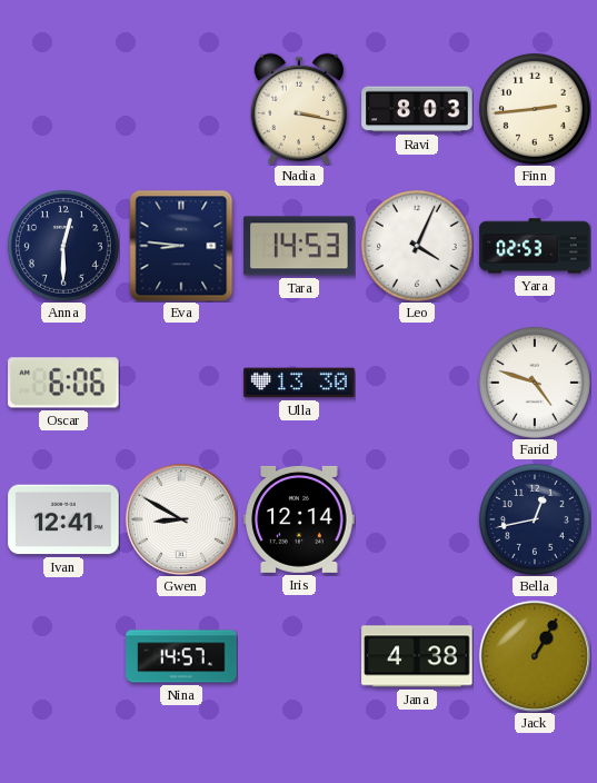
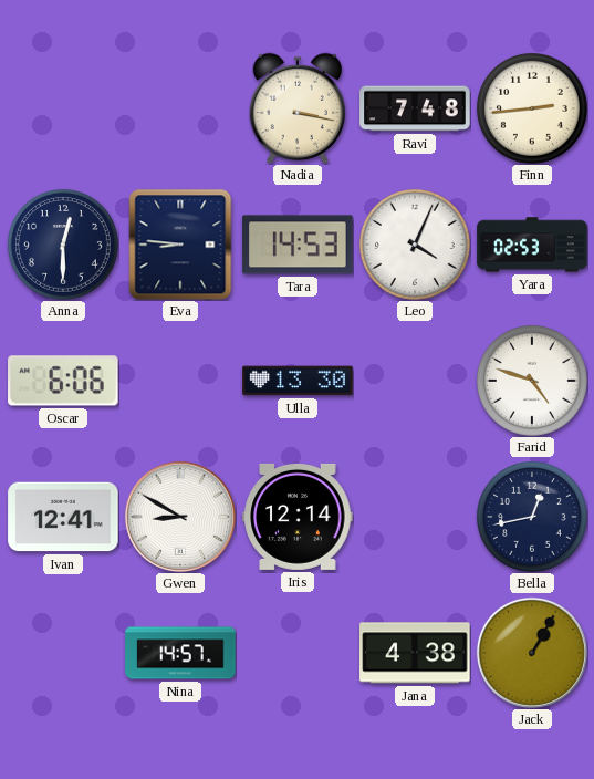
Ravi: 8:03 -> 7:48 (415, 108)
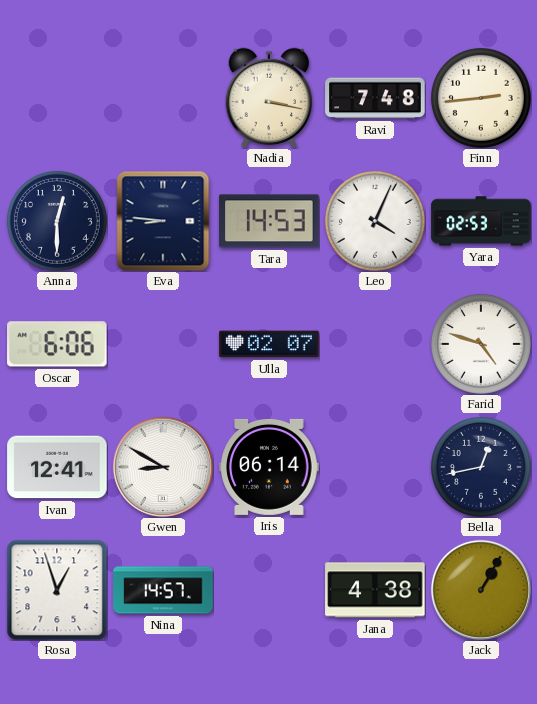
Ulla: 13:30 -> 02:07 (269, 344)
Iris: 12:14 -> 06:14 (269, 467)
Rosa: none -> 12:57 (57, 590)
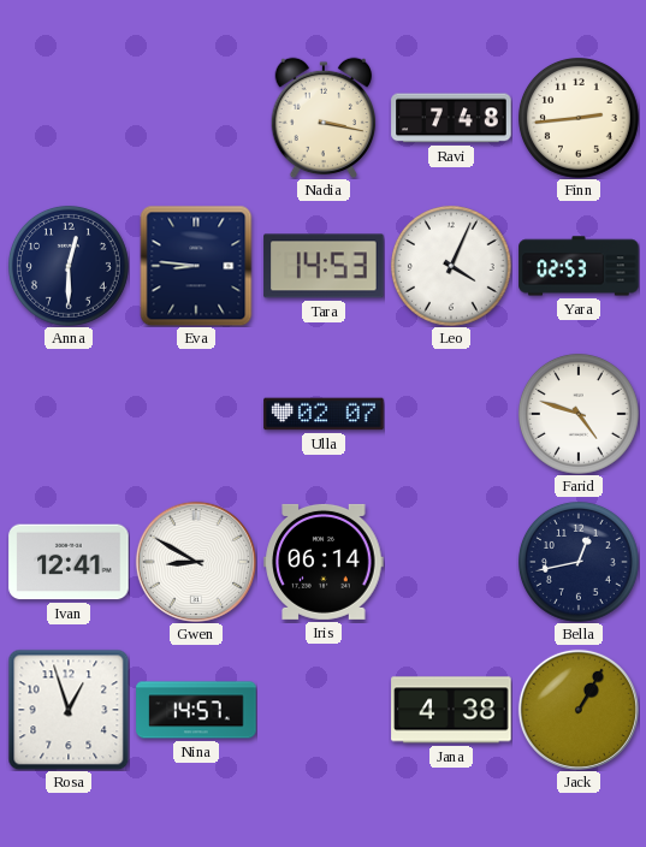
Oscar: 6:06 -> none (57, 344)
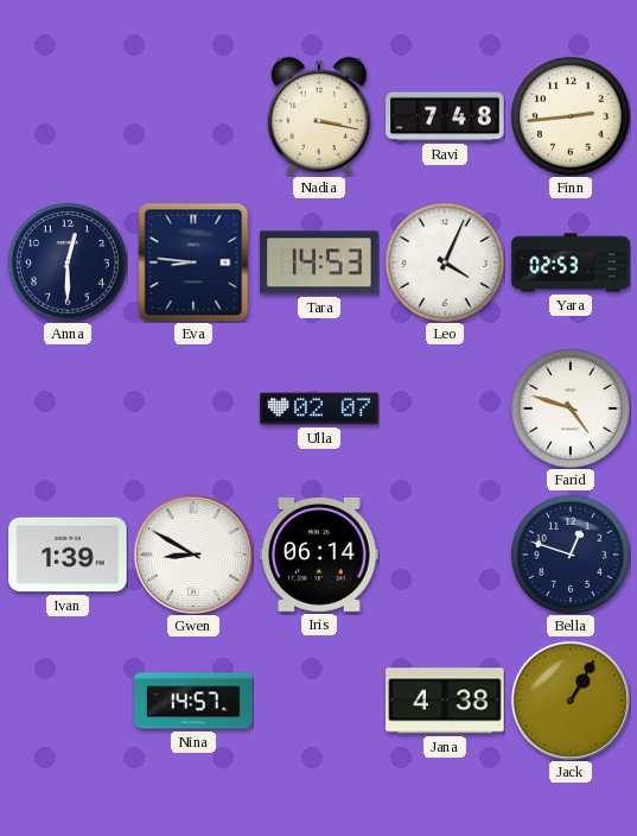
Ivan: 12:41 -> 1:39 (68, 555)
Bella: 12:43 -> 12:48 (571, 555)
Rosa: 12:57 -> none (69, 710)
